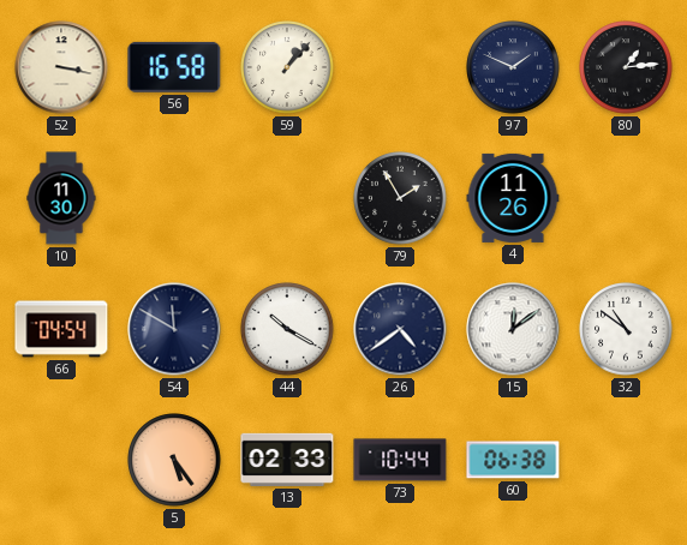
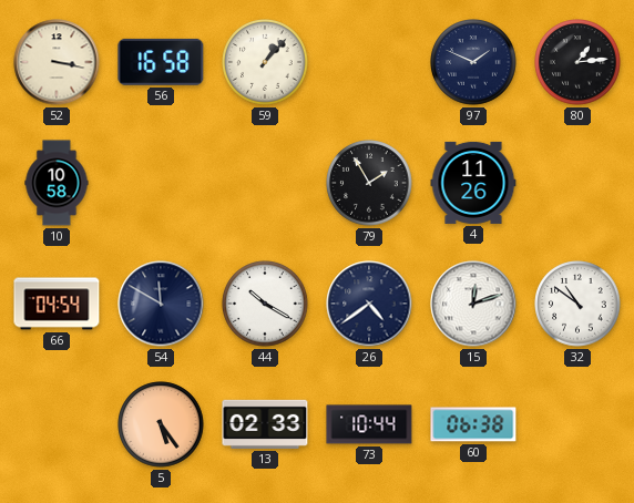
10: 11:30 -> 10:58 (57, 183)
15: 12:09 -> 12:12 (473, 304)
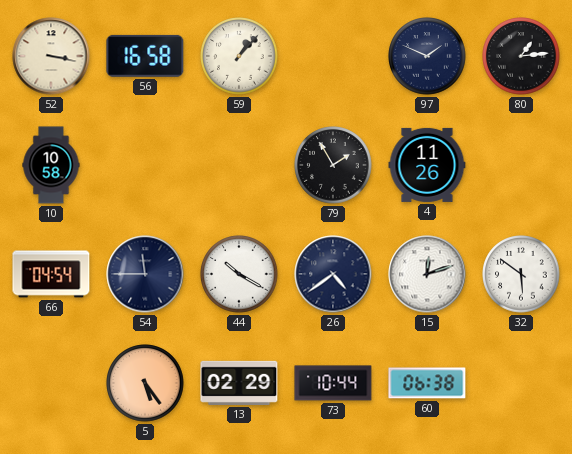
54: 11:50 -> 11:45 (145, 274)
32: 10:51 -> 5:51 (521, 274)
13: 02:33 -> 02:29 (239, 383)
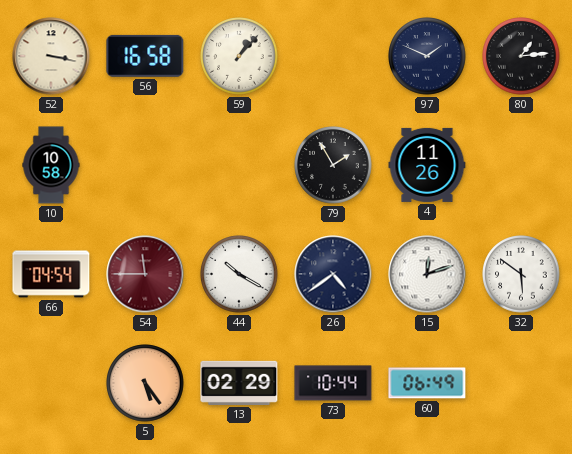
54 dial: navy -> burgundy (145, 274)
60: 06:38 -> 06:49 (427, 383)
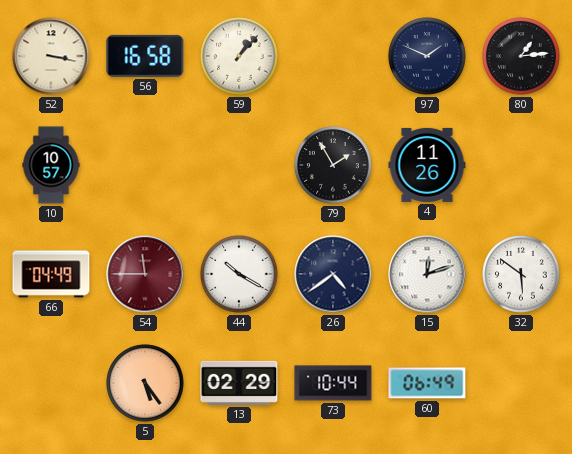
10: 10:58 -> 10:57 (51, 165)
66: 04:54 -> 04:49 (51, 274)
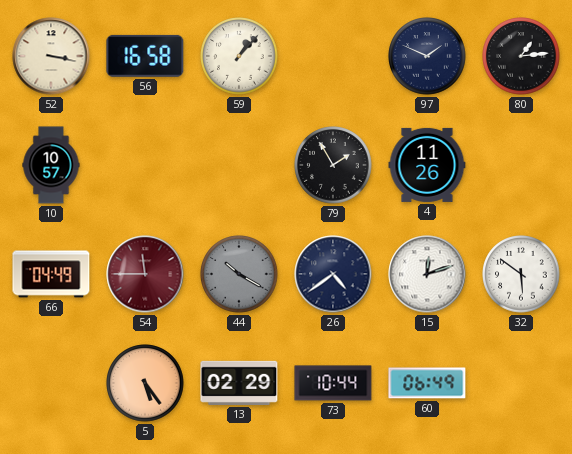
44 dial: white -> grey (239, 274)
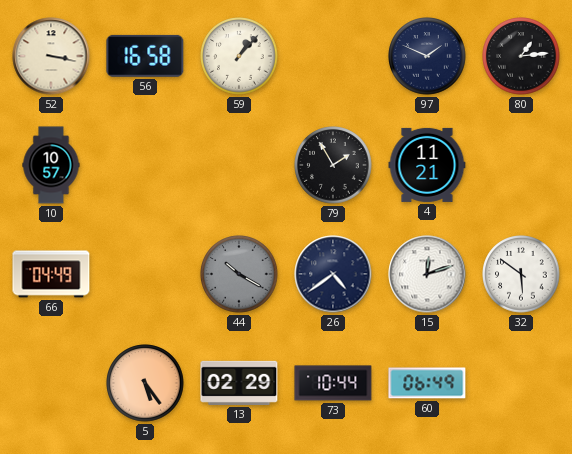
4: 11:26 -> 11:21 (427, 165)
54: 11:45 -> none (145, 274)
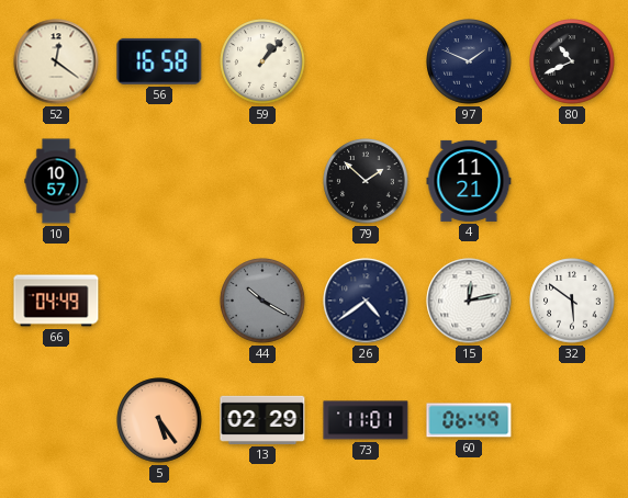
52: 3:17 -> 12:21 (56, 61)
80: 1:14 -> 10:41 (572, 61)
79: 1:55 -> 1:52 (366, 181)
15: 12:12 -> 12:13 (469, 301)
73: 10:44 -> 11:01 (366, 420)
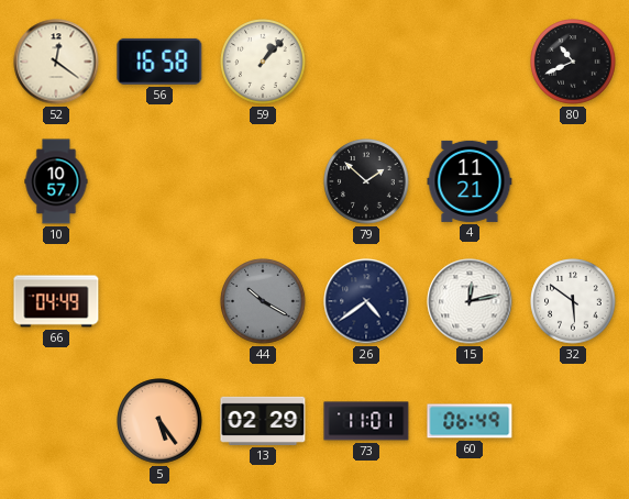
97: 1:49 -> none (469, 61)
